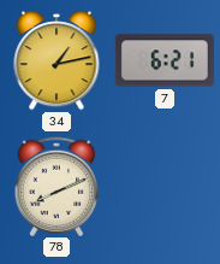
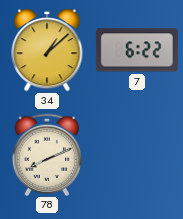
34: 1:13 -> 1:08 (47, 50)
7: 6:21 -> 6:22 (137, 50)
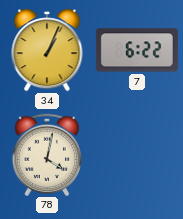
34: 1:08 -> 1:04 (47, 50)
78: 8:11 -> 4:02 (47, 154)
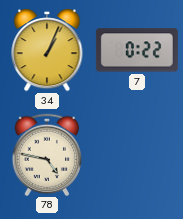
7: 6:22 -> 0:22 (137, 50)
78: 4:02 -> 4:47 (47, 154)
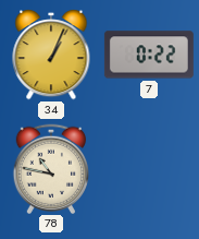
78: 4:47 -> 10:47 (51, 168)
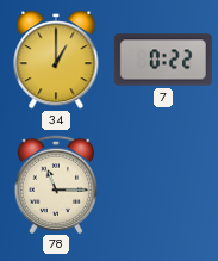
34: 1:04 -> 1:00 (56, 60)
78: 10:47 -> 11:15 (56, 184)
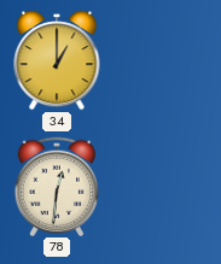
7: 0:22 -> none (163, 60)
78: 11:15 -> 12:31 (57, 186)
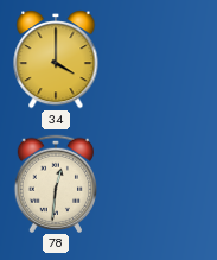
34: 1:00 -> 4:00 (56, 59)
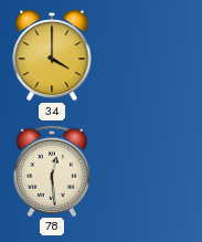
78: 12:31 -> 12:29 (52, 170)
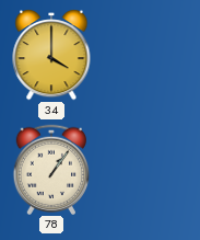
78: 12:29 -> 1:06 (51, 169)
